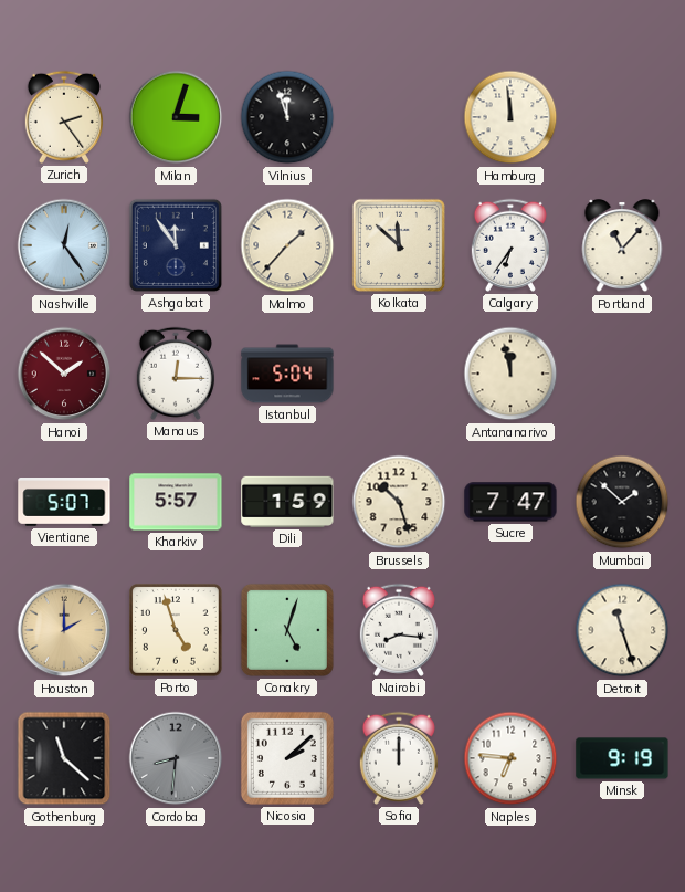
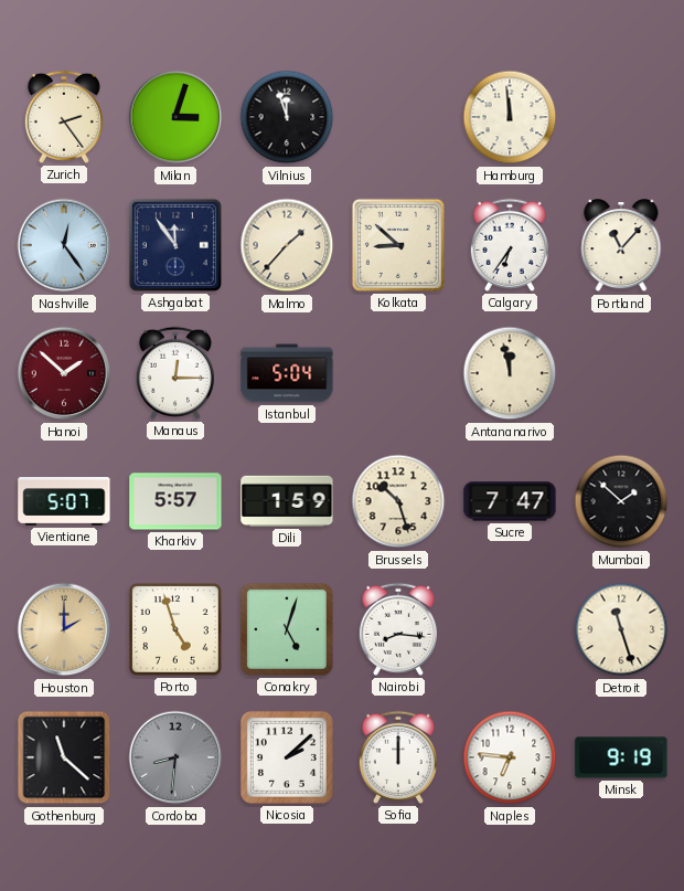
Kolkata: 11:52 -> 8:52 (398, 245)
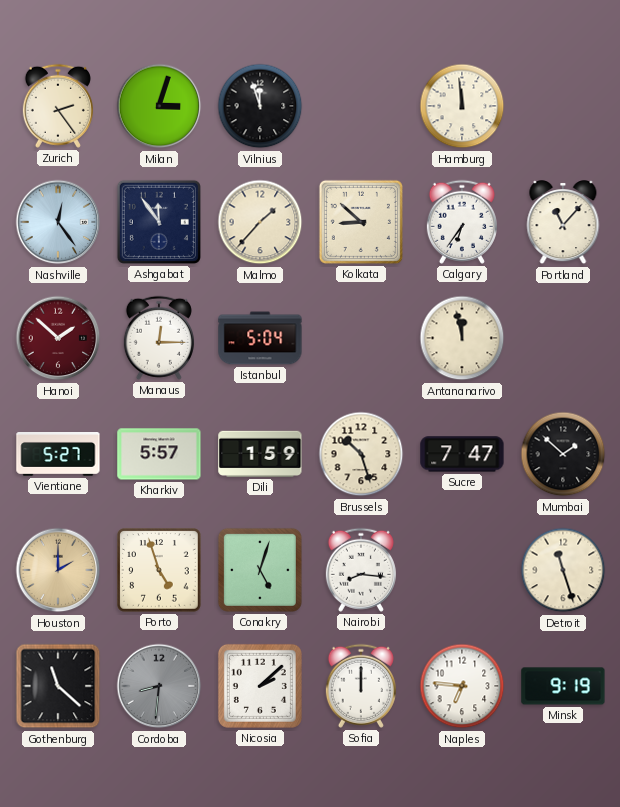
Vientiane: 5:07 -> 5:27 (58, 455)
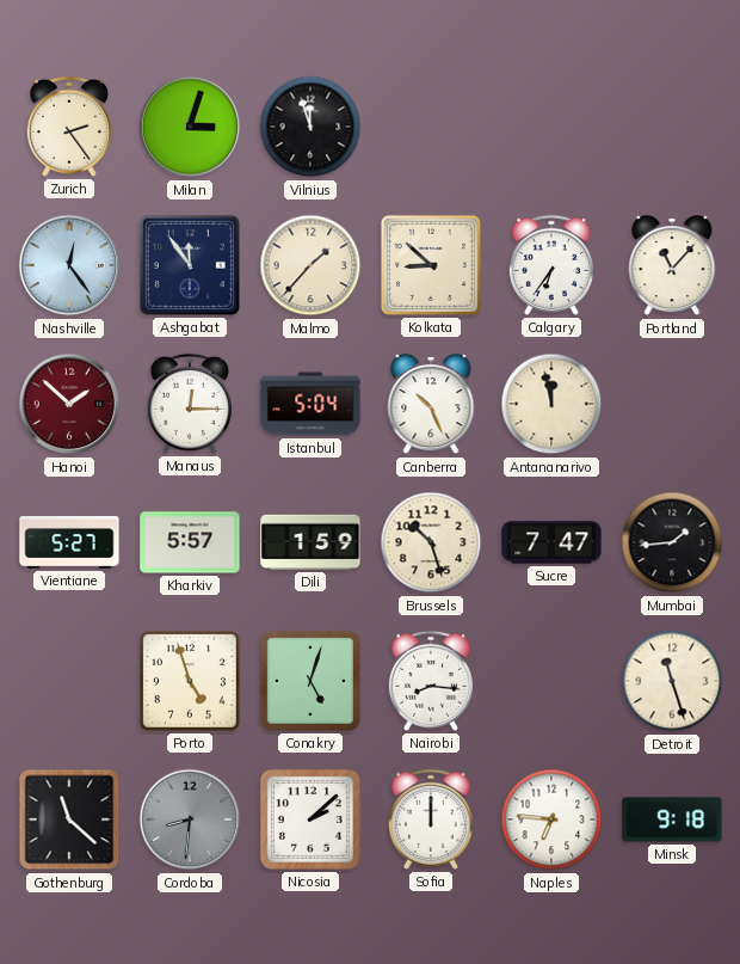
Hamburg: 11:59 -> none (462, 106)
Canberra: none -> 10:26 (431, 405)
Mumbai: 1:52 -> 1:44 (672, 542)
Houston: 2:00 -> none (58, 570)
Minsk: 9:19 -> 9:18 (672, 819)
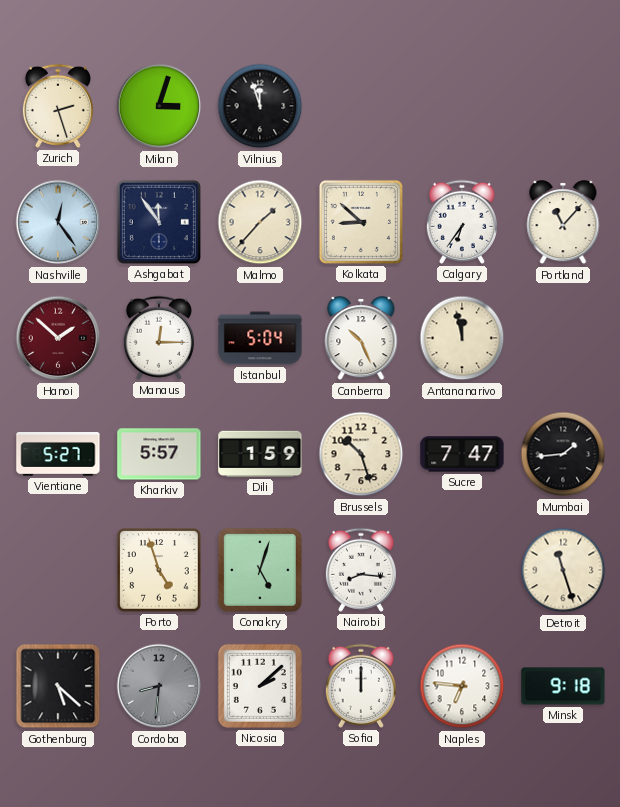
Zurich: 2:24 -> 2:27 (58, 106)
Gothenburg: 11:22 -> 5:22 (58, 686)
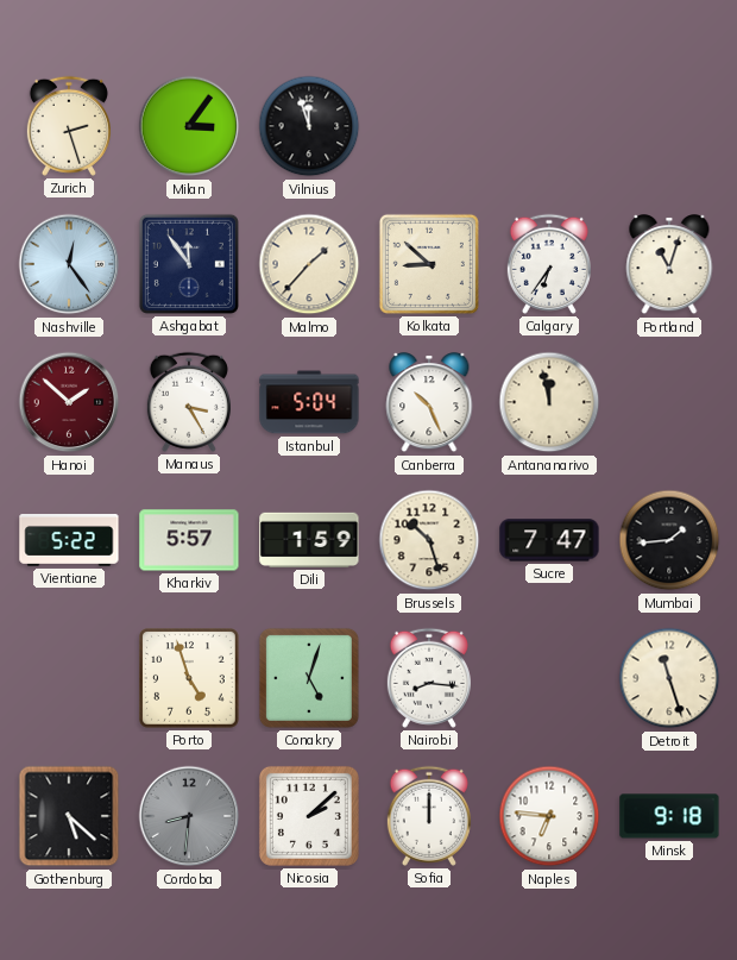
Milan: 3:03 -> 3:06 (189, 126)
Portland: 11:07 -> 11:03 (669, 265)
Manaus: 12:15 -> 3:25 (189, 402)
Vientiane: 5:27 -> 5:22 (69, 541)
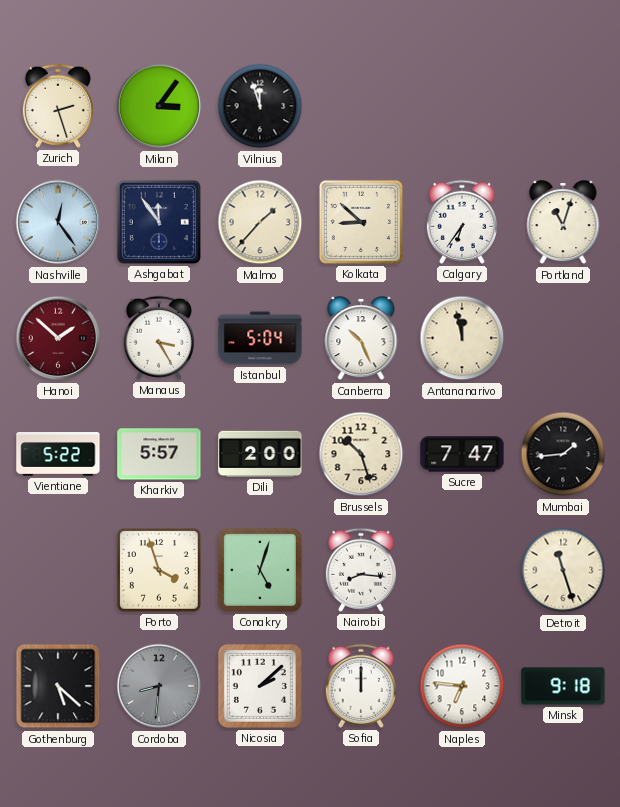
Dili: 1:59 -> 2:00 (260, 454)
Porto: 4:57 -> 3:57 (160, 571)
